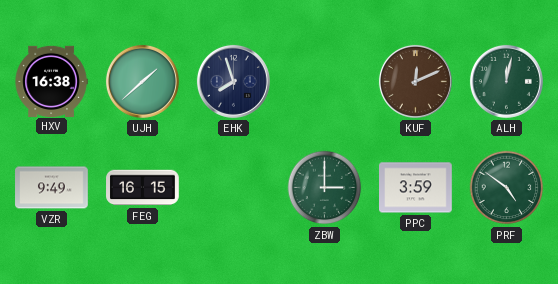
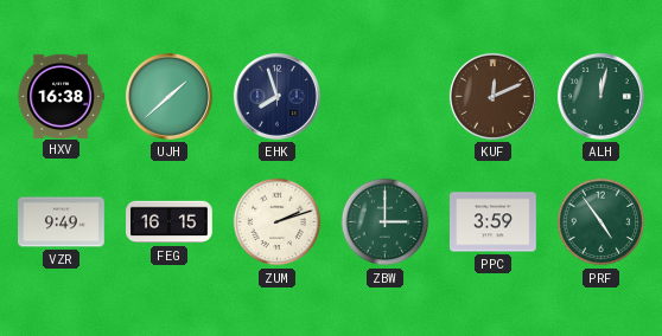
ZUM: none -> 2:12 (278, 222)
PRF: 4:51 -> 4:54 (601, 222)
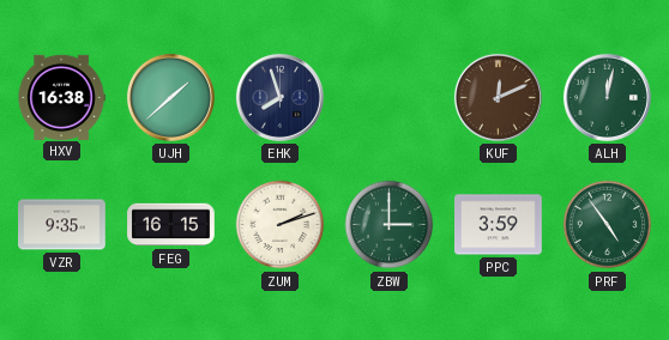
VZR: 9:49 -> 9:35 (62, 225)
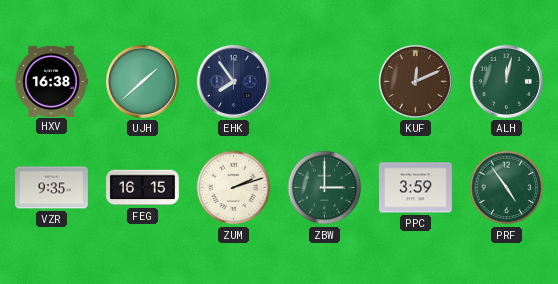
EHK: 7:57 -> 7:54 (233, 81)
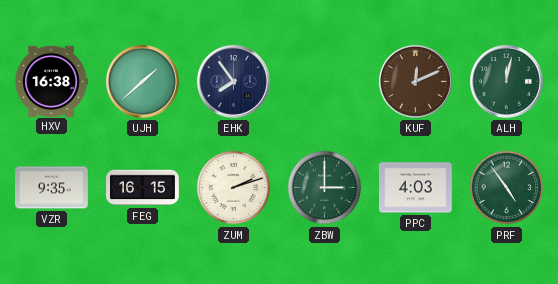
PPC: 3:59 -> 4:03 (416, 188)
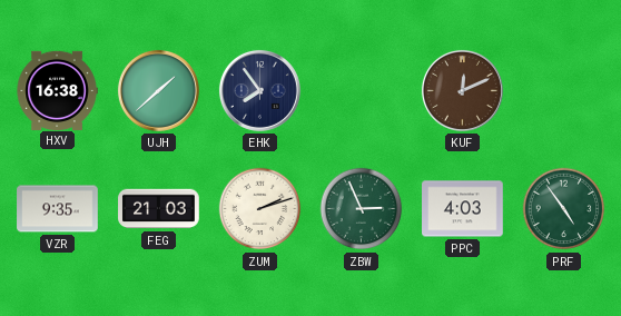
ALH: 12:02 -> none (506, 81)
FEG: 16:15 -> 21:03 (159, 209)
ZBW: 3:00 -> 2:56 (362, 209)
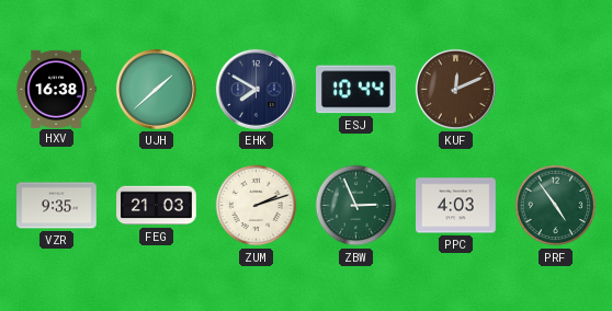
EHK: 7:54 -> 7:50 (256, 89)
ESJ: none -> 10:44 (356, 90)
